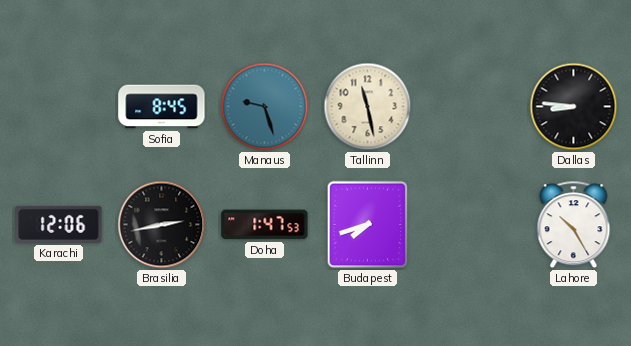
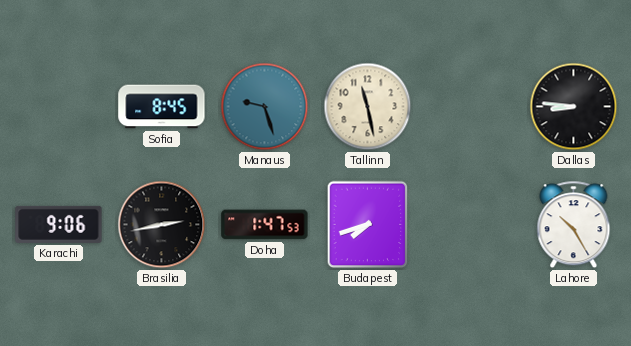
Karachi: 12:06 -> 9:06 (59, 224)
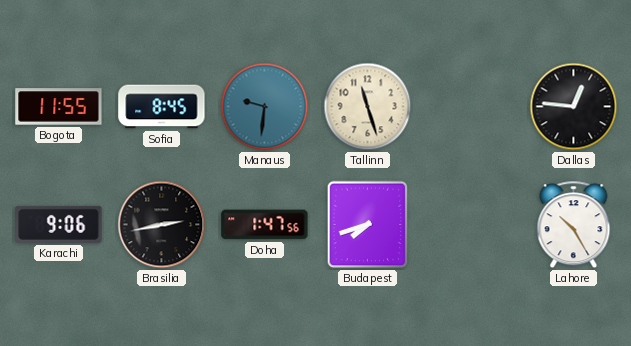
Bogota: none -> 11:55 (59, 107)
Manaus: 9:27 -> 9:31 (265, 107)
Tallinn: 11:28 -> 11:27 (368, 107)
Dallas: 8:46 -> 12:46 (574, 107)
Doha: 1:47:53 -> 1:47:56 (265, 225)
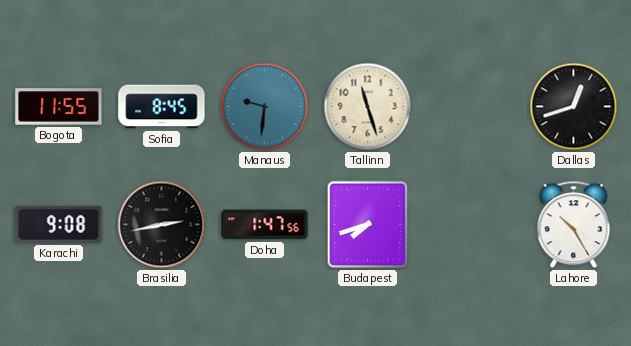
Dallas: 12:46 -> 12:42 (574, 107)
Karachi: 9:06 -> 9:08 (59, 224)
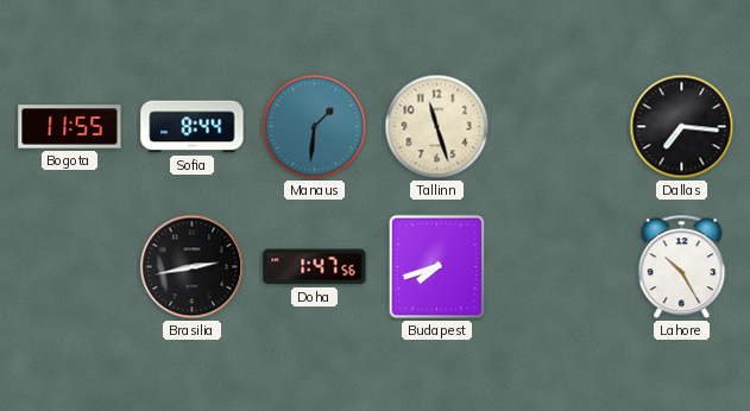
Sofia: 8:45 -> 8:44 (193, 127)
Manaus: 9:31 -> 1:31 (315, 127)
Dallas: 12:42 -> 7:16 (682, 127)
Karachi: 9:08 -> none (59, 224)
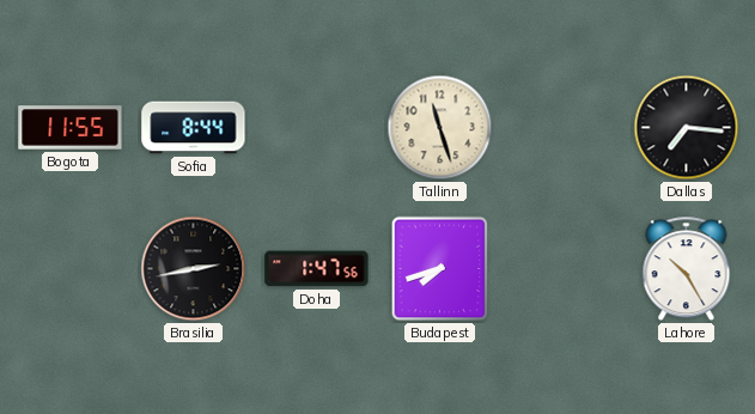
Manaus: 1:31 -> none (315, 127)
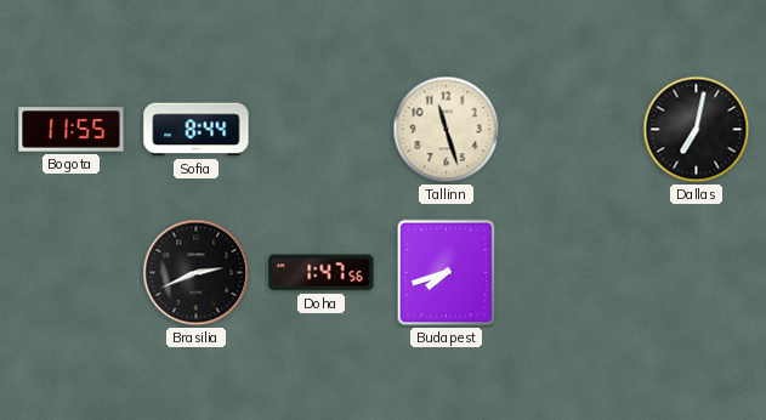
Dallas: 7:16 -> 7:02 (697, 130)
Brasilia: 2:43 -> 2:41 (197, 273)
Lahore: 10:25 -> none (687, 269)
